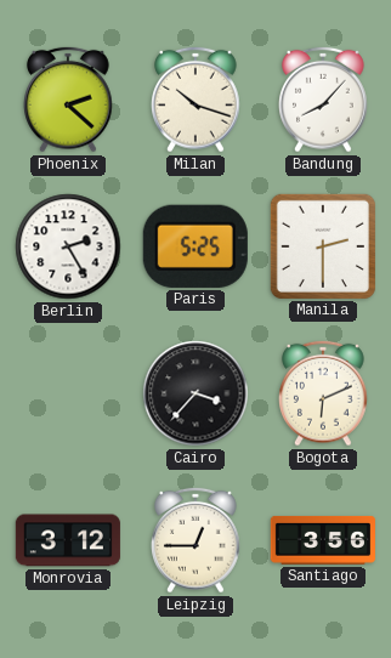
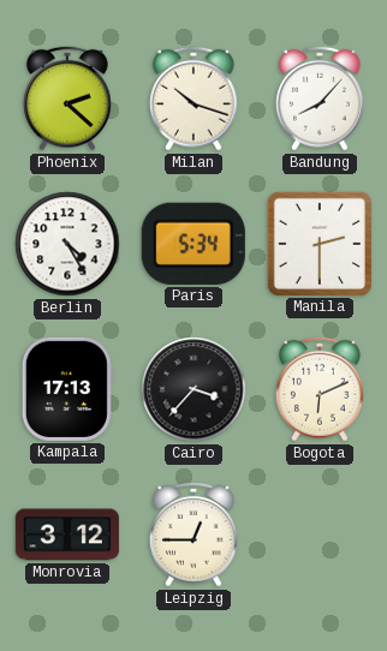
Berlin: 2:25 -> 4:25 (67, 244)
Paris: 5:25 -> 5:34 (194, 244)
Kampala: none -> 17:13 (67, 389)
Santiago: 3:56 -> none (323, 540)
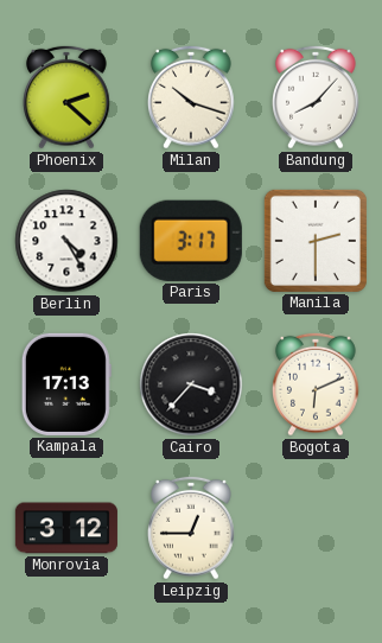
Paris: 5:34 -> 3:17 (191, 241)
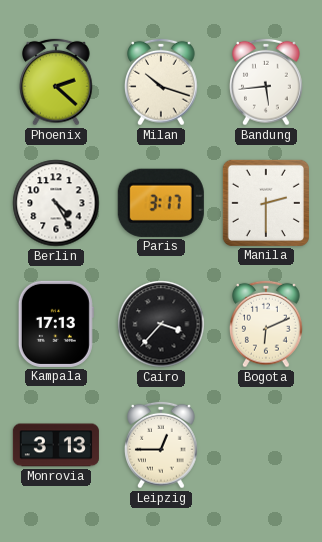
Bandung: 8:07 -> 5:44 (267, 82)
Monrovia: 3:12 -> 3:13 (56, 445)
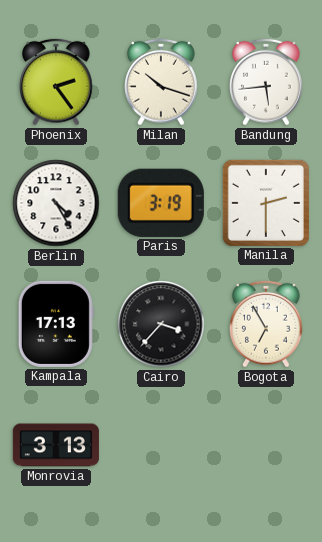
Phoenix: 2:22 -> 2:24 (57, 82)
Paris: 3:17 -> 3:19 (161, 203)
Bogota: 6:11 -> 6:55 (267, 324)
Leipzig: 12:45 -> none (162, 445)
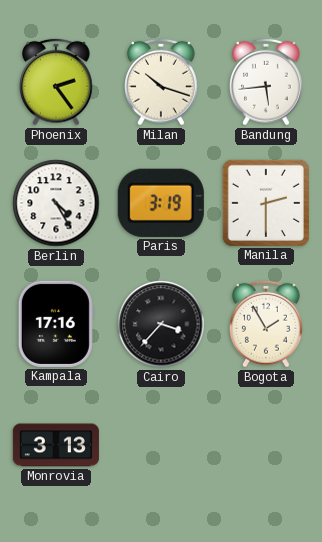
Kampala: 17:13 -> 17:16 (56, 324)
Bogota: 6:55 -> 1:55 (267, 324)
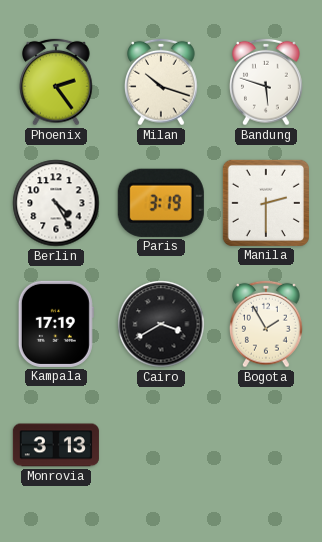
Bandung: 5:44 -> 5:48 (267, 82)
Kampala: 17:16 -> 17:19 (56, 324)
Cairo: 3:37 -> 3:40 (161, 324)
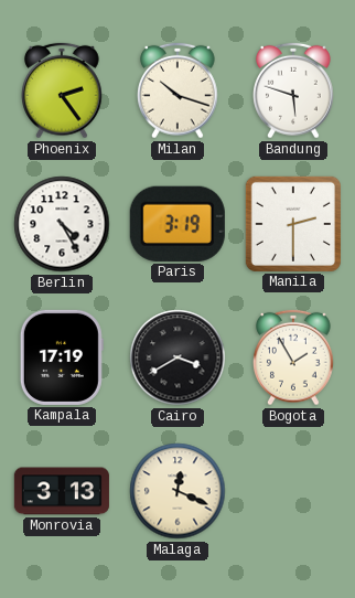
Malaga: none -> 12:19 (177, 491)
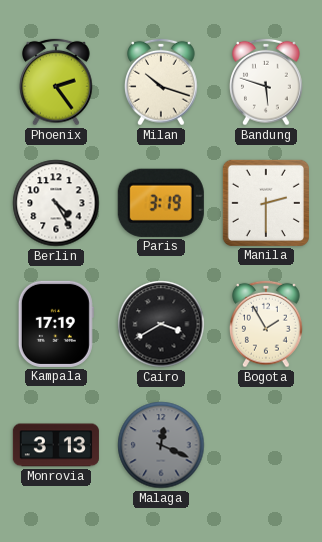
Malaga dial: cream -> grey (161, 445)
